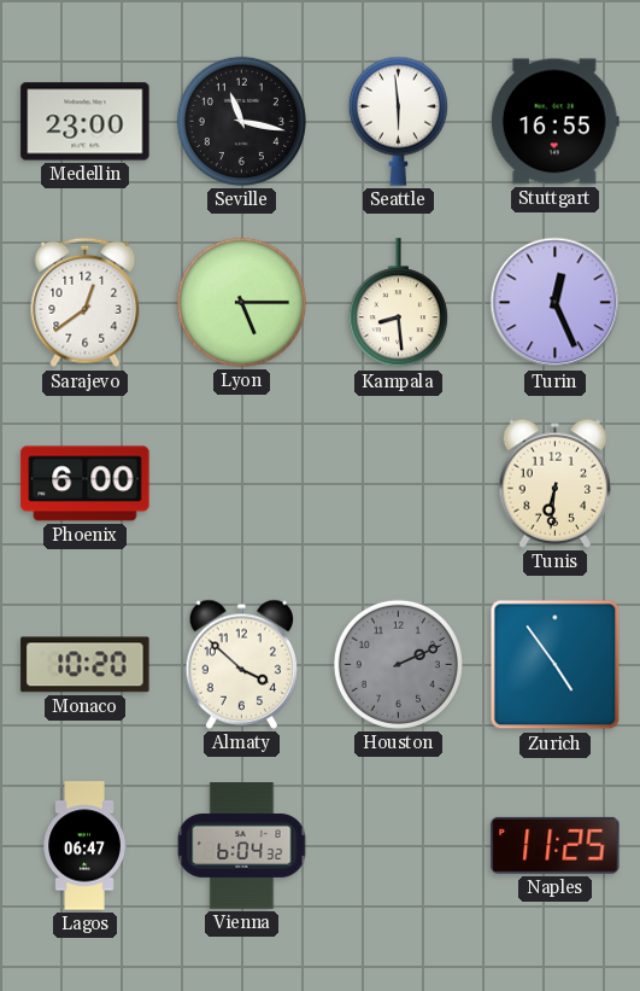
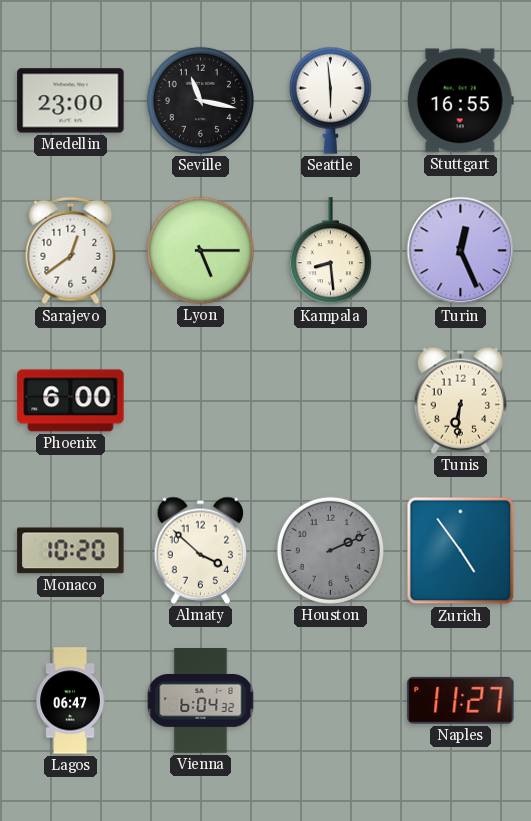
Naples: 11:25 -> 11:27 (461, 700)
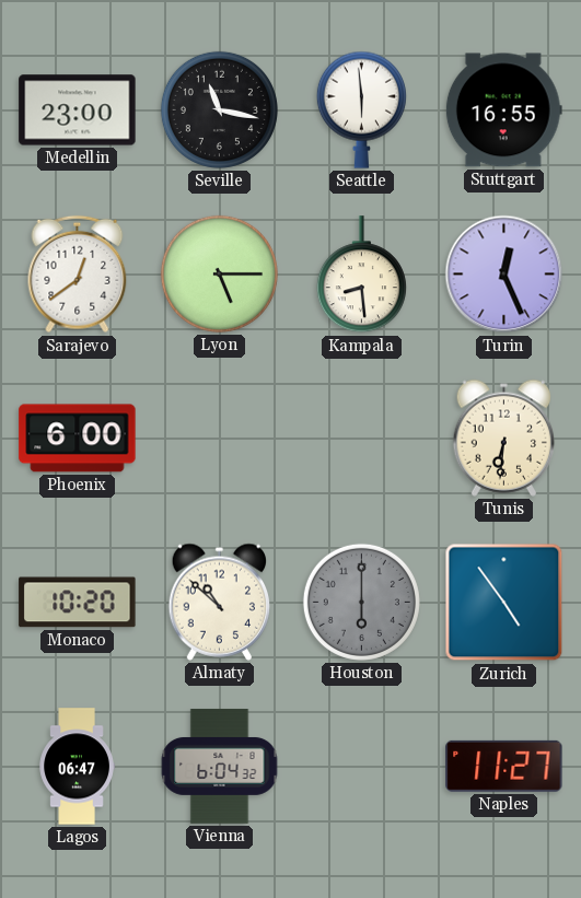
Almaty: 3:52 -> 10:52 (220, 602)
Houston: 2:11 -> 6:00 (361, 602)
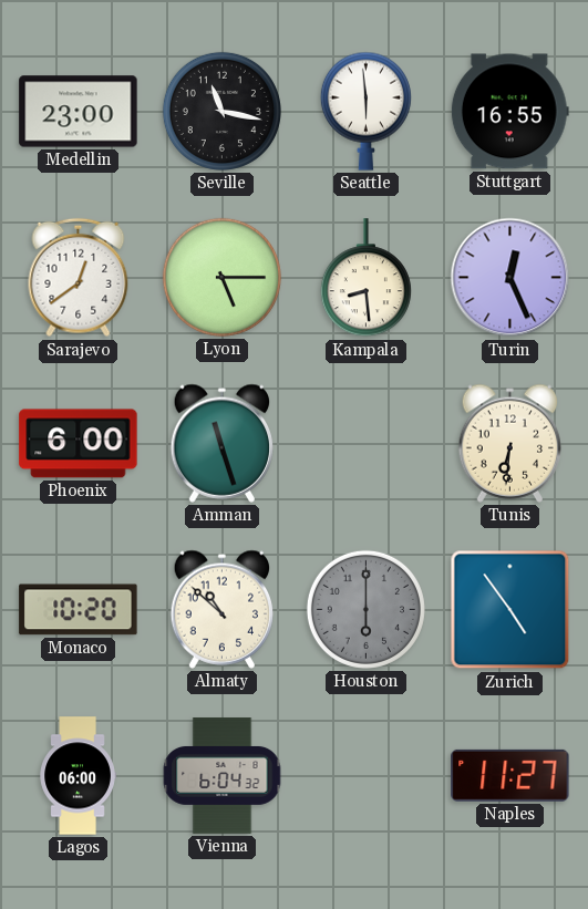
Amman: none -> 11:27 (223, 443)
Lagos: 06:47 -> 06:00 (78, 776)
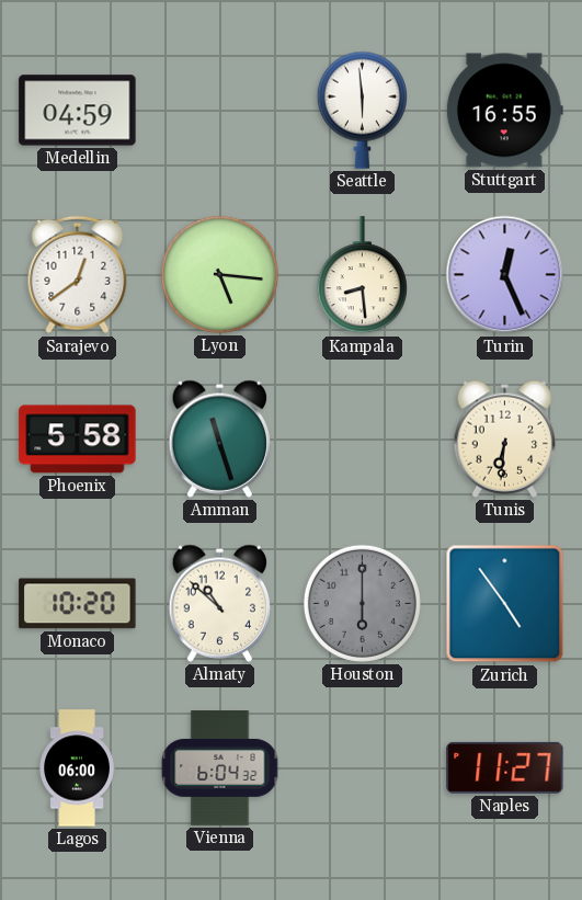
Medellin: 23:00 -> 04:59 (78, 111)
Seville: 11:17 -> none (221, 111)
Lyon: 5:15 -> 5:16 (219, 274)
Phoenix: 6:00 -> 5:58 (78, 440)
